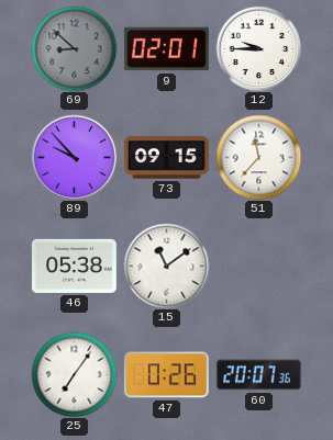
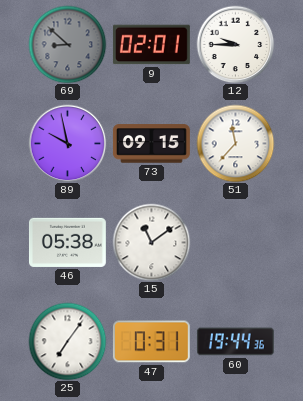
89: 9:53 -> 9:58 (67, 143)
47: 0:26 -> 0:31 (151, 342)
60: 20:07 -> 19:44 (235, 342)
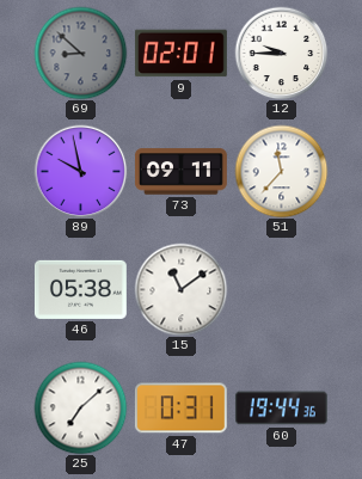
73: 09:15 -> 09:11 (180, 172)
25: 7:06 -> 7:08 (80, 407)
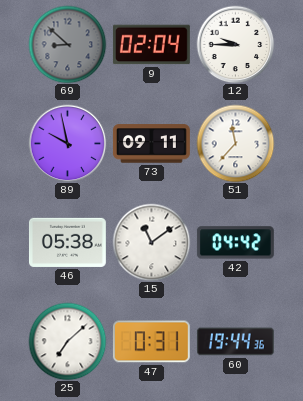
9: 02:01 -> 02:04 (151, 45)
42: none -> 04:42 (235, 243)
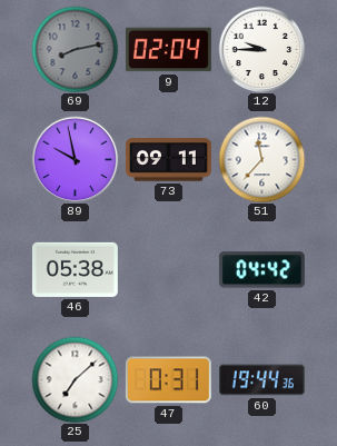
69: 8:52 -> 8:13 (75, 49)
15: 11:09 -> none (151, 242)
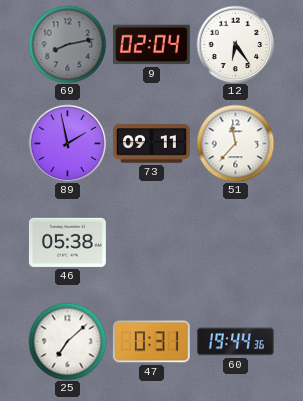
12: 9:45 -> 6:24 (235, 44)
89: 9:58 -> 1:58 (67, 143)
42: 04:42 -> none (261, 270)
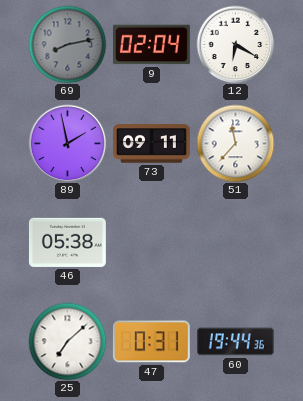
12: 6:24 -> 6:20 (235, 44)
